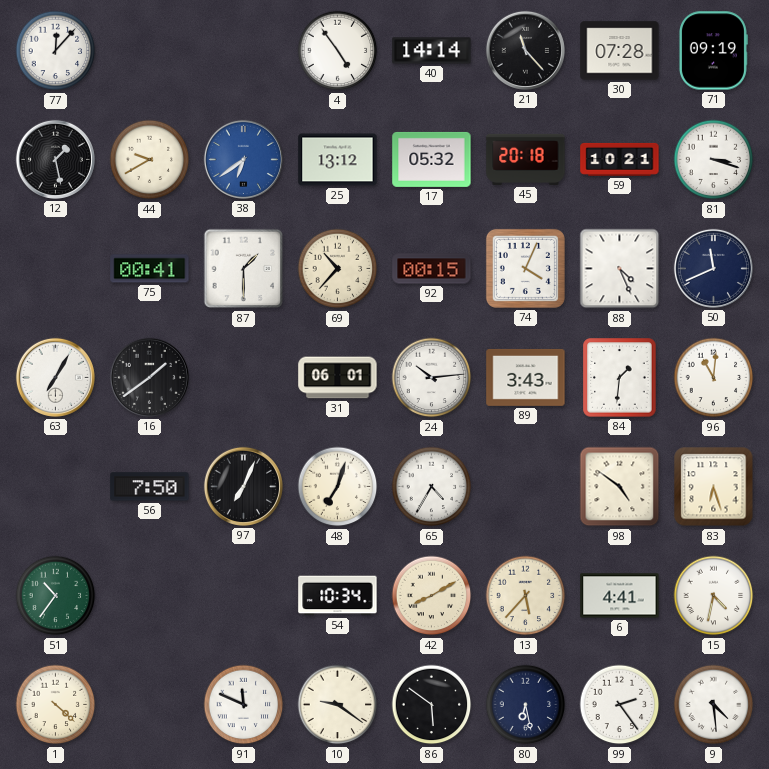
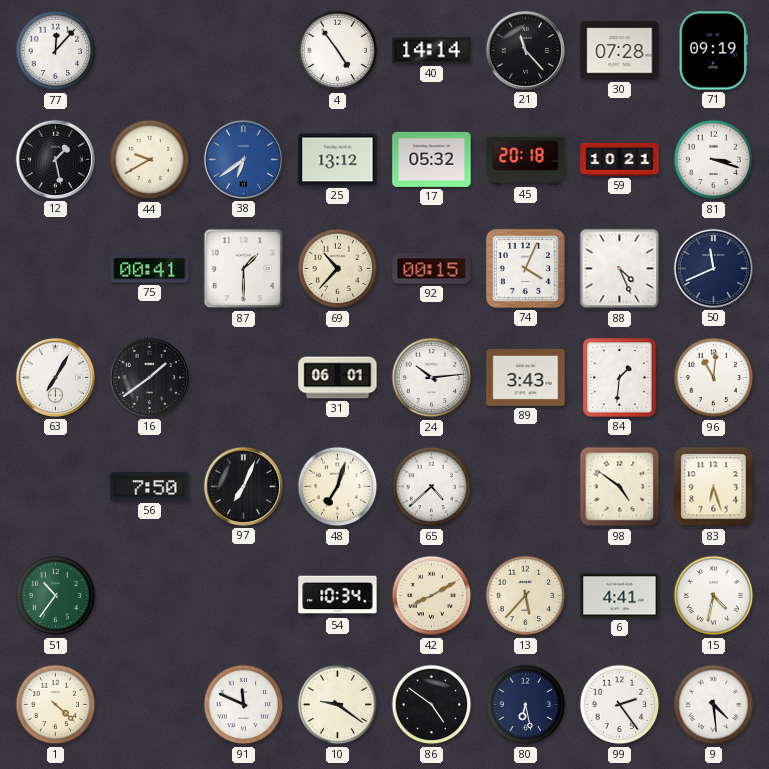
65: 4:35 -> 4:38 (432, 487)
86: 5:51 -> 4:51 (432, 705)
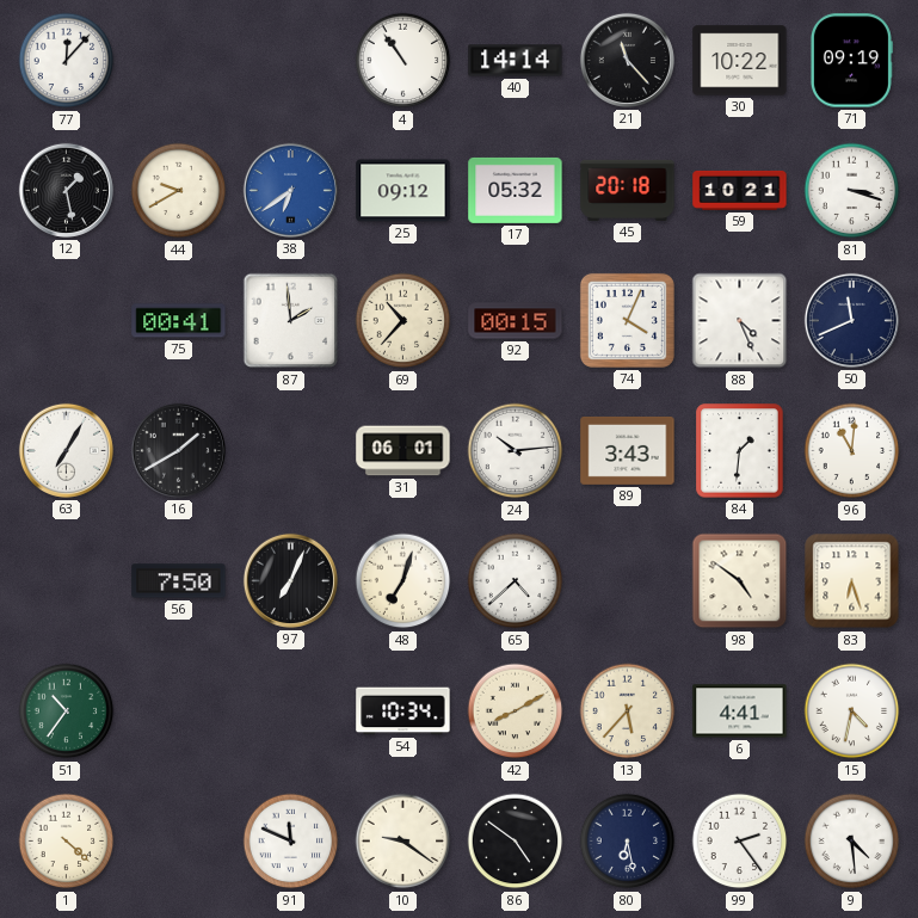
4: 4:54 -> 10:54 (403, 61)
30: 07:28 -> 10:22 (740, 61)
25: 13:12 -> 09:12 (403, 191)
87: 1:30 -> 1:59 (291, 321)
16: 1:39 -> 1:40 (178, 450)
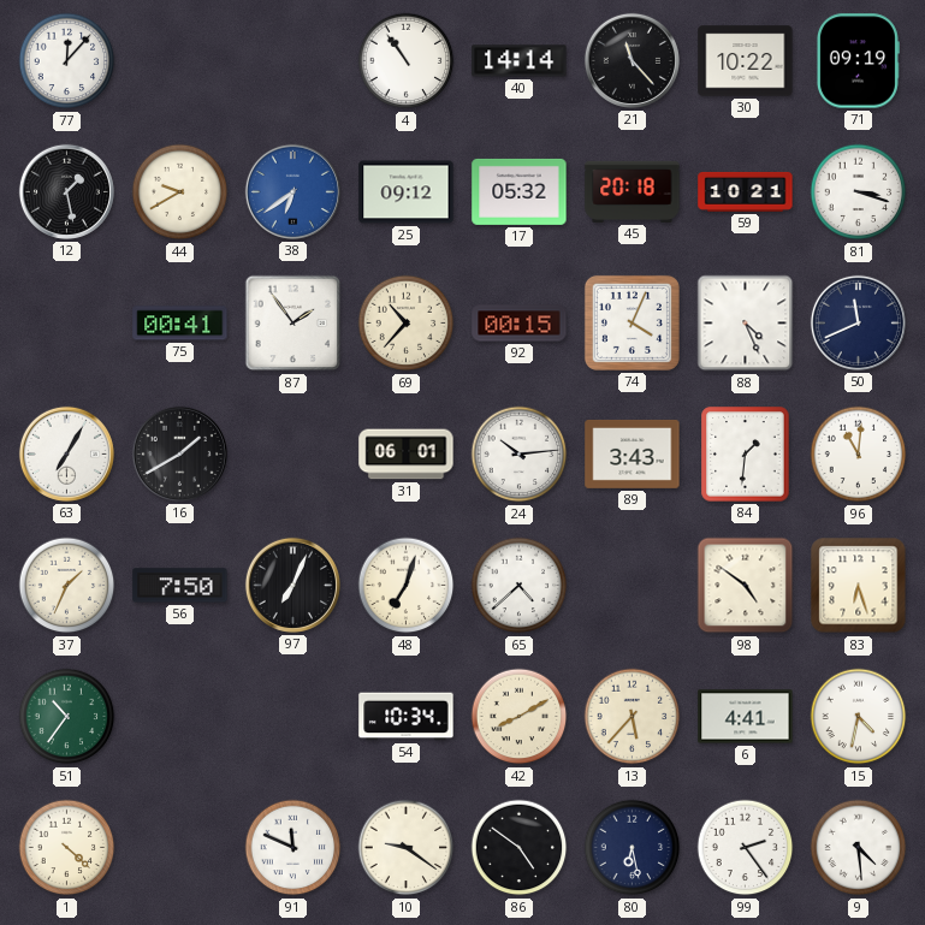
87: 1:59 -> 1:54 (293, 324)
37: none -> 1:34 (67, 586)
